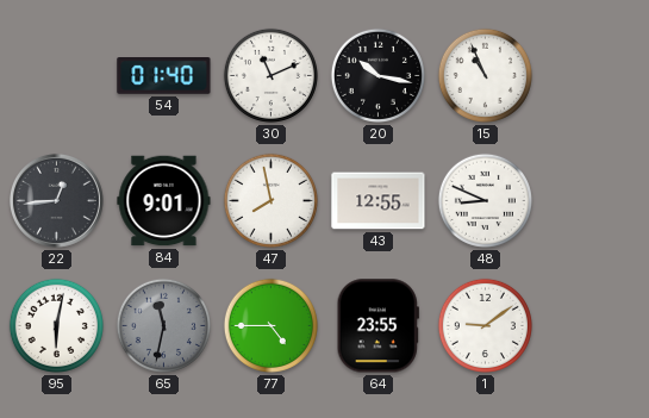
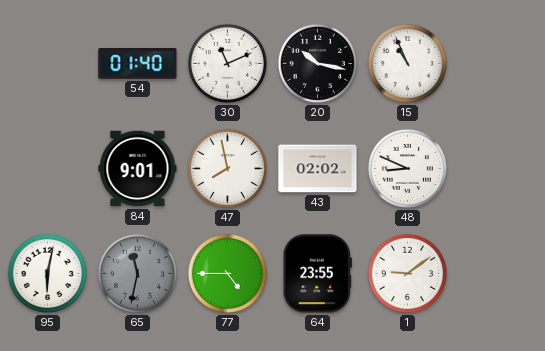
22: 12:44 -> none (56, 200)
43: 12:55 -> 02:02 (318, 169)
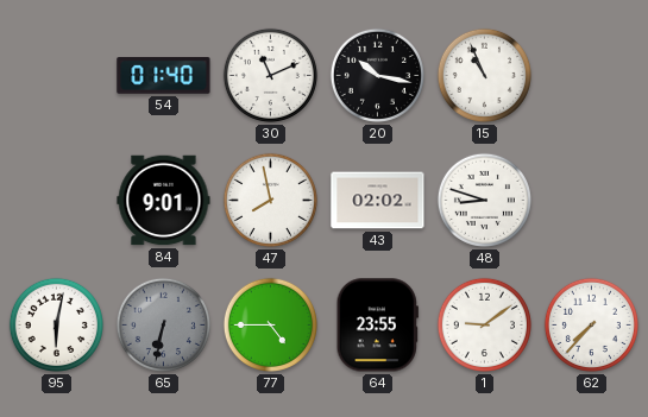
48: 8:49 -> 8:48 (484, 200)
65: 11:32 -> 6:32 (163, 324)
62: none -> 7:37 (591, 324)
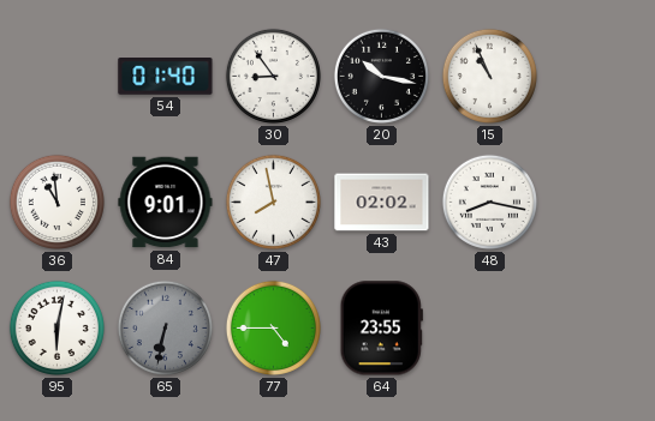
30: 11:11 -> 8:54 (273, 76)
36: none -> 10:59 (56, 202)
48: 8:48 -> 8:17 (489, 202)
1: 9:09 -> none (484, 324)
62: 7:37 -> none (591, 324)
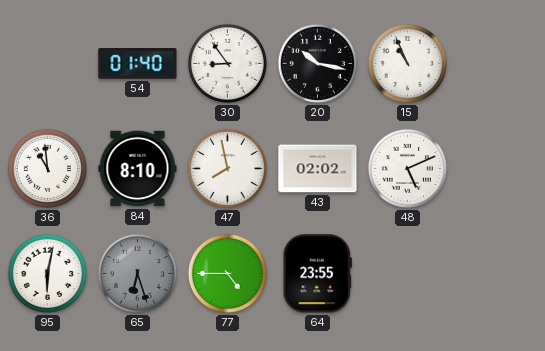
84: 9:01 -> 8:10 (138, 169)
48: 8:17 -> 5:11 (407, 168)
65: 6:32 -> 6:27 (137, 273)
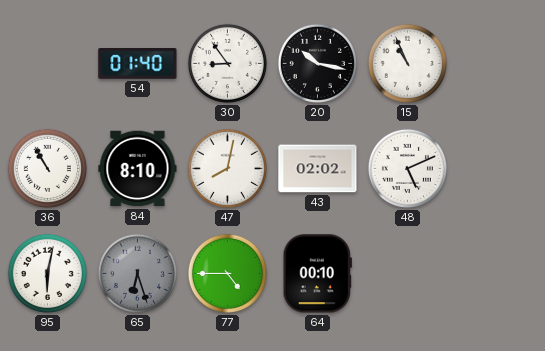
36: 10:59 -> 10:55 (47, 168)
47: 7:58 -> 8:02 (227, 168)
64: 23:55 -> 00:10 (317, 274)
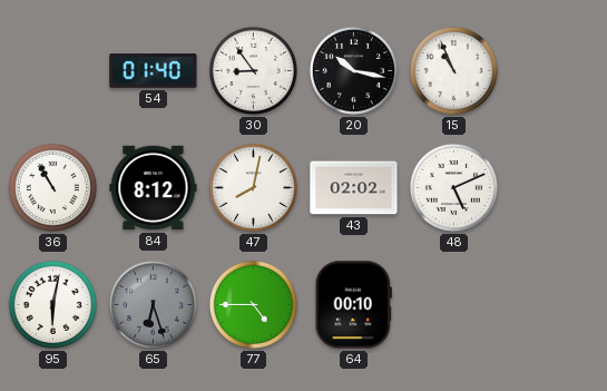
84: 8:10 -> 8:12 (154, 188)
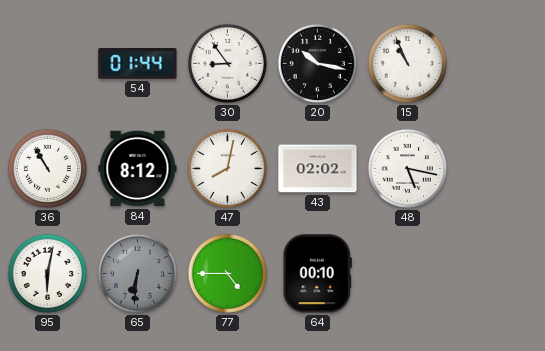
54: 01:40 -> 01:44 (138, 64)
48: 5:11 -> 5:17 (407, 168)
65: 6:27 -> 6:31 (137, 273)
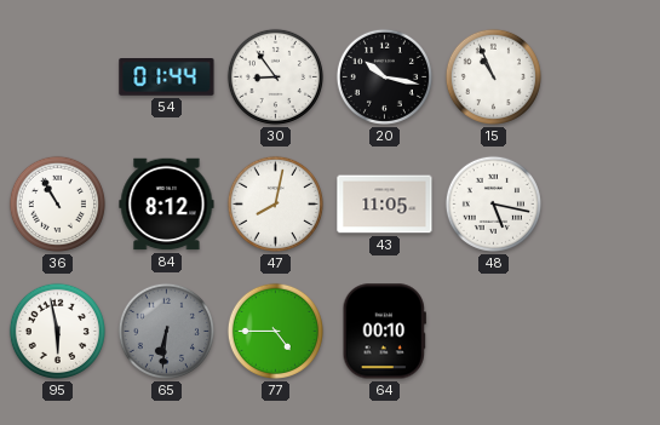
43: 02:02 -> 11:05 (385, 205)
95: 6:02 -> 5:58 (57, 331)
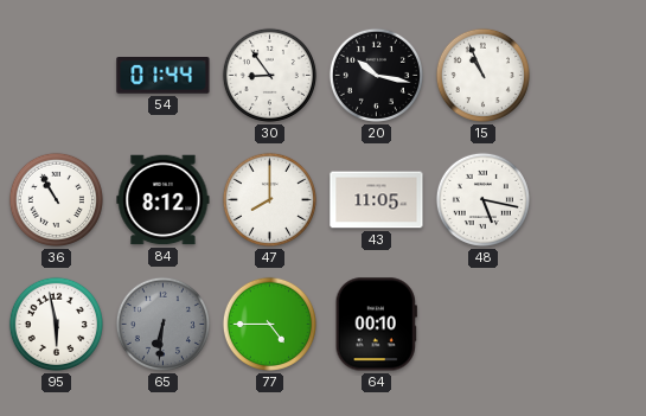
47: 8:02 -> 8:00 (269, 199)
